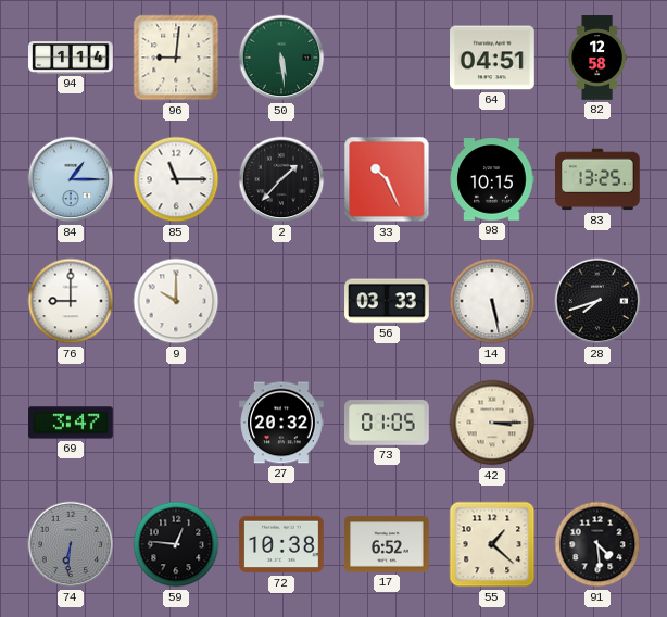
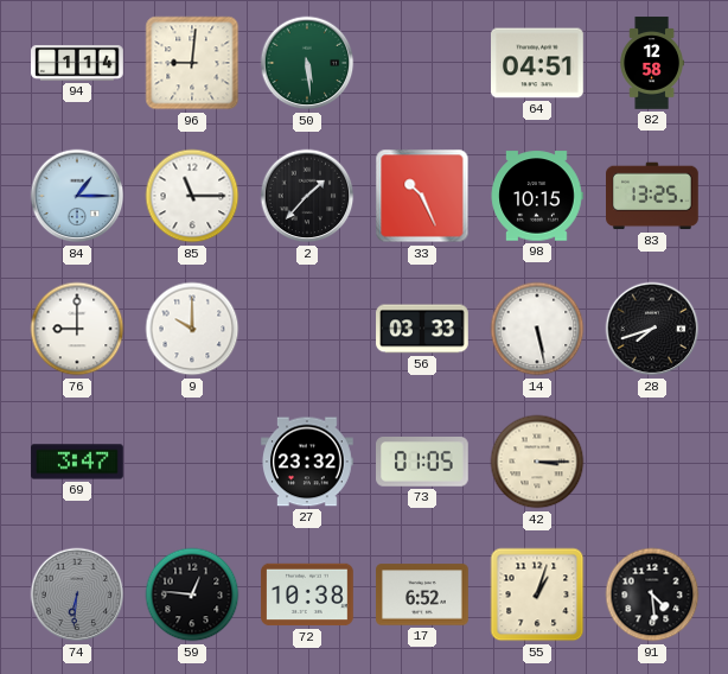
27: 20:32 -> 23:32 (308, 462)
55: 1:22 -> 1:03 (537, 594)
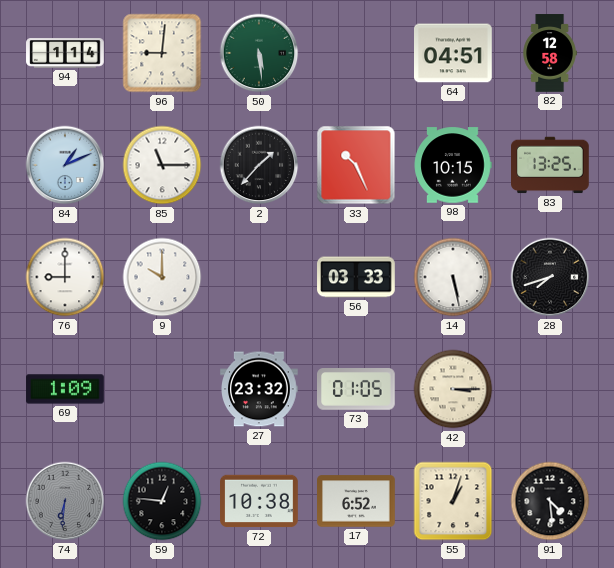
84: 1:15 -> 1:11 (65, 165)
69: 3:47 -> 1:09 (65, 389)
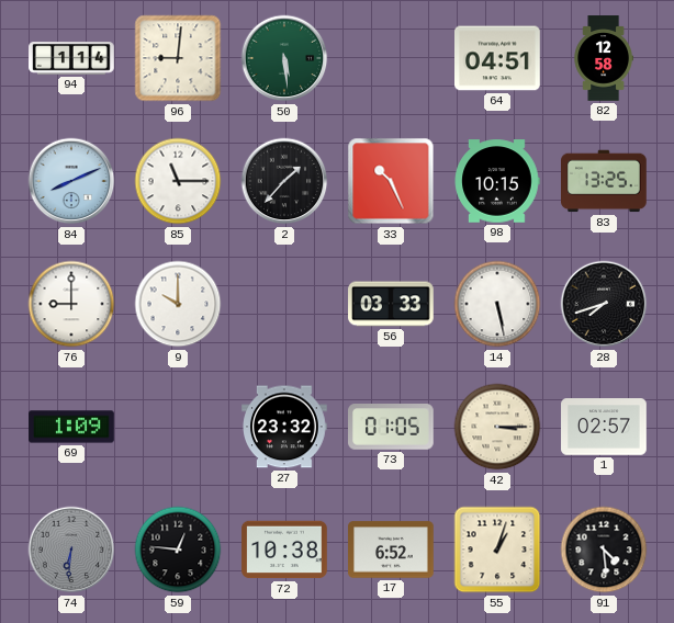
84: 1:11 -> 8:11 (71, 181)
1: none -> 02:57 (604, 427)
